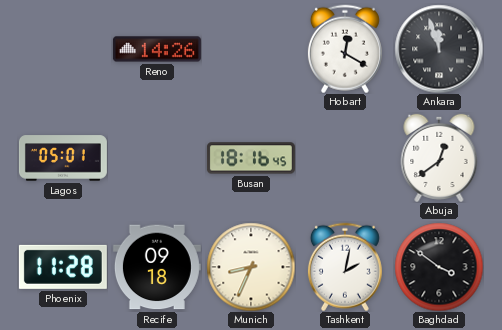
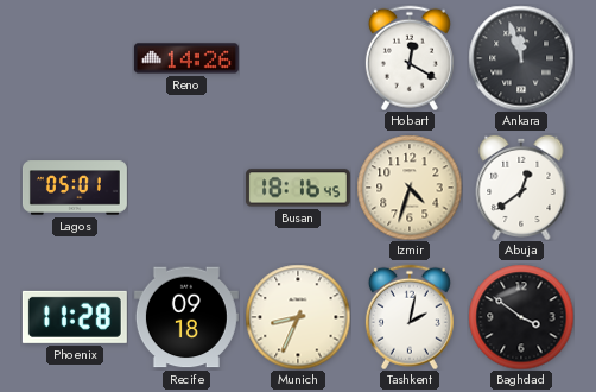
Izmir: none -> 4:33 (410, 188)
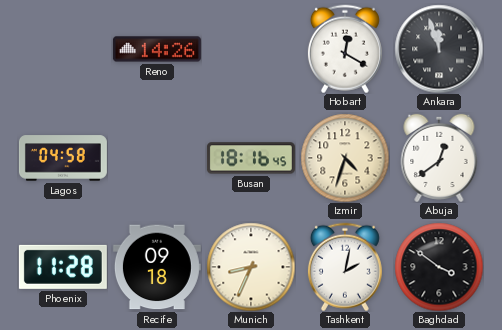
Lagos: 05:01 -> 04:58 (63, 158)
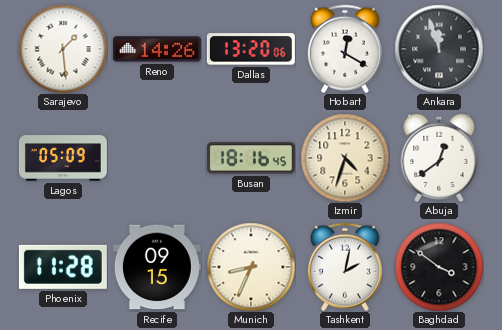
Sarajevo: none -> 1:29 (63, 49)
Dallas: none -> 13:20 (251, 49)
Lagos: 04:58 -> 05:09 (63, 158)
Recife: 09:18 -> 09:15 (157, 267)
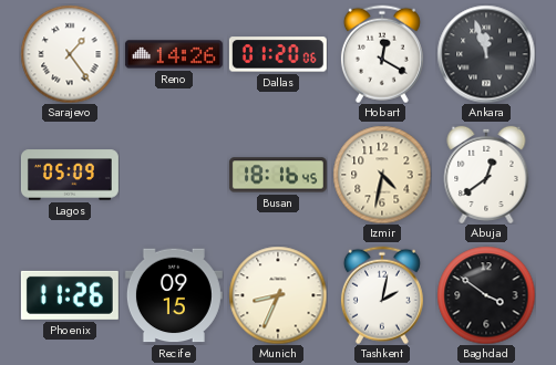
Sarajevo: 1:29 -> 1:24 (70, 54)
Dallas: 13:20 -> 01:20 (278, 54)
Izmir: 4:33 -> 4:32 (382, 175)
Phoenix: 11:28 -> 11:26 (70, 295)
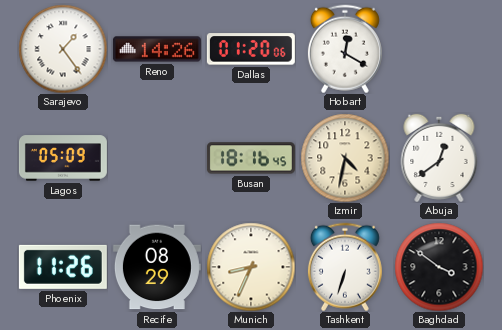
Ankara: 11:57 -> none (486, 54)
Recife: 09:15 -> 08:29 (157, 267)
Tashkent: 2:02 -> 6:33 (345, 267)
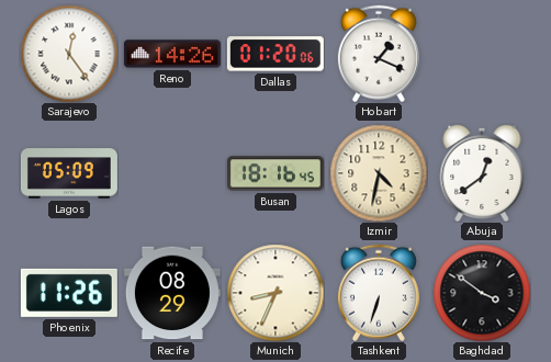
Sarajevo: 1:24 -> 12:24 (69, 54)
Hobart: 12:20 -> 1:19 (379, 54)
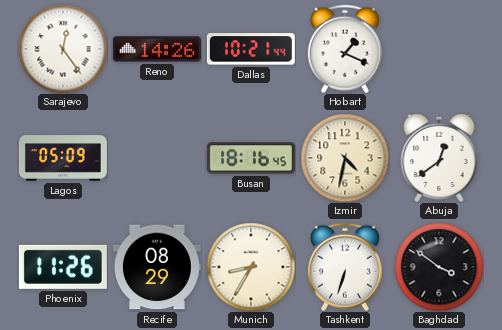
Dallas: 01:20 -> 10:21 (251, 49)
Munich: 8:34 -> 8:35 (251, 267)
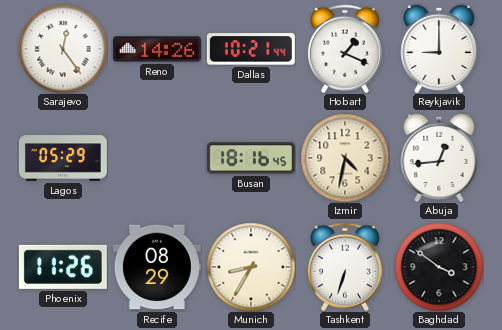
Reykjavik: none -> 9:00 (439, 49)
Lagos: 05:09 -> 05:29 (63, 158)
Abuja: 12:39 -> 12:44 (439, 158)
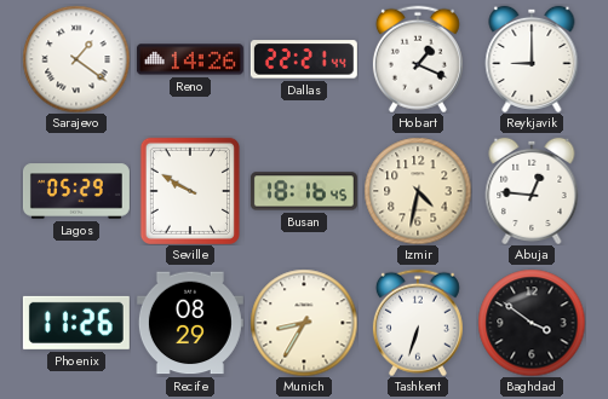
Sarajevo: 12:24 -> 1:21 (76, 59)
Dallas: 10:21 -> 22:21 (304, 59)
Seville: none -> 9:50 (190, 190)
Abuja: 12:44 -> 12:46 (532, 191)
